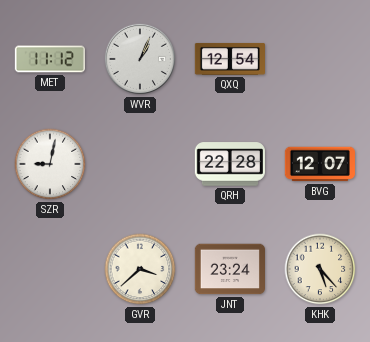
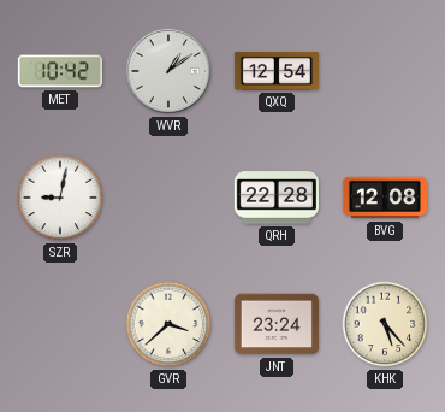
MET: 11:12 -> 10:42 (59, 71)
WVR: 1:04 -> 1:09 (168, 71)
BVG: 12:07 -> 12:08 (384, 198)
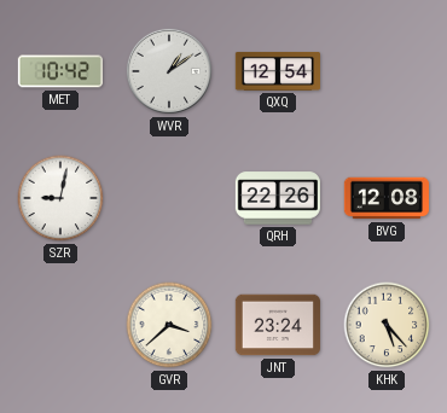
QRH: 22:28 -> 22:26 (277, 198)
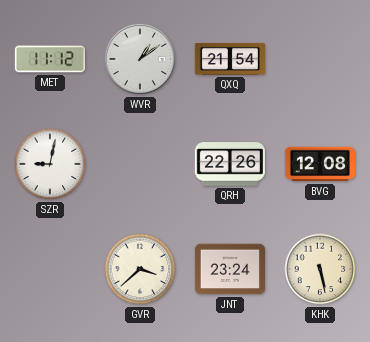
MET: 10:42 -> 11:12 (49, 59)
QXQ: 12:54 -> 21:54 (229, 59)
KHK: 5:23 -> 5:28 (320, 269)
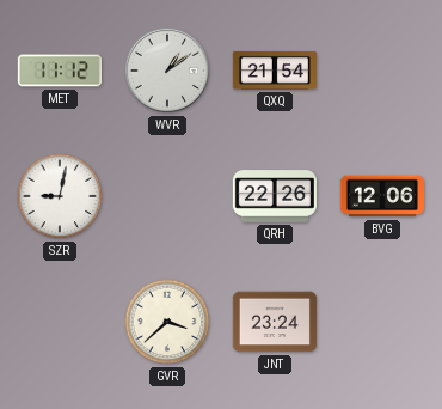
BVG: 12:08 -> 12:06 (381, 196)
KHK: 5:28 -> none (320, 269)
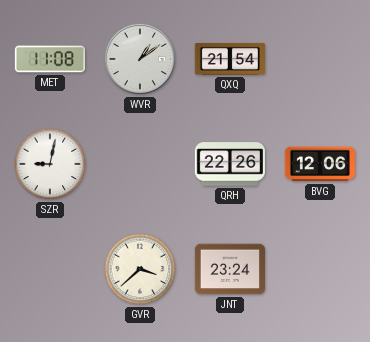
MET: 11:12 -> 11:08 (49, 59)
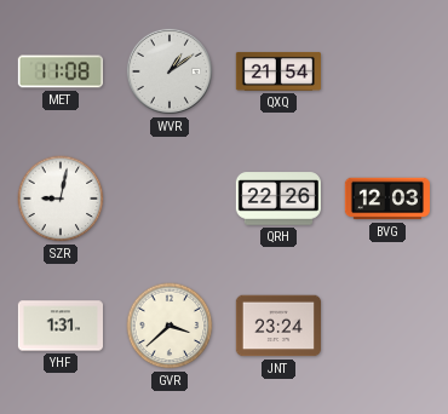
BVG: 12:06 -> 12:03 (386, 199)
YHF: none -> 1:31 (59, 326)
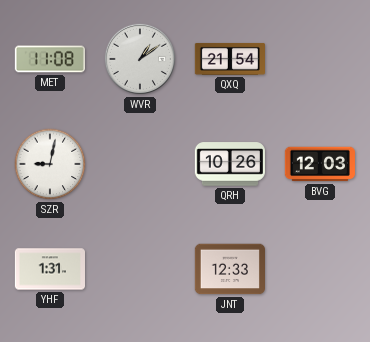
QRH: 22:26 -> 10:26 (229, 164)
GVR: 3:38 -> none (170, 326)
JNT: 23:24 -> 12:33 (229, 269)
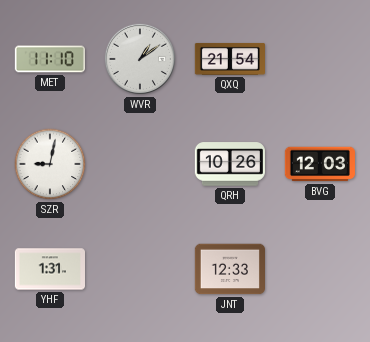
MET: 11:08 -> 11:10 (49, 59)
